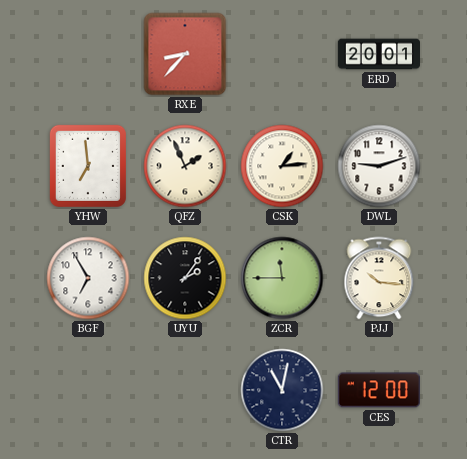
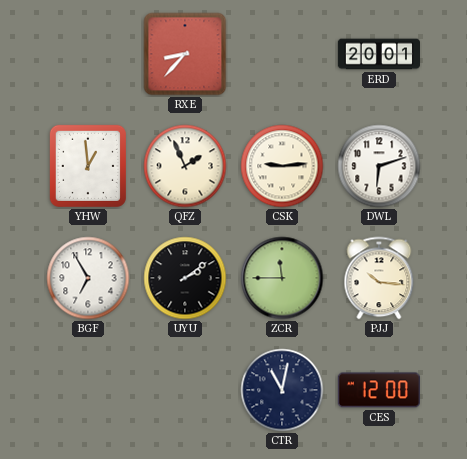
YHW: 6:59 -> 12:59 (88, 166)
CSK: 1:14 -> 9:14 (282, 166)
DWL: 9:12 -> 6:12 (379, 166)
UYU: 2:06 -> 2:09 (185, 278)
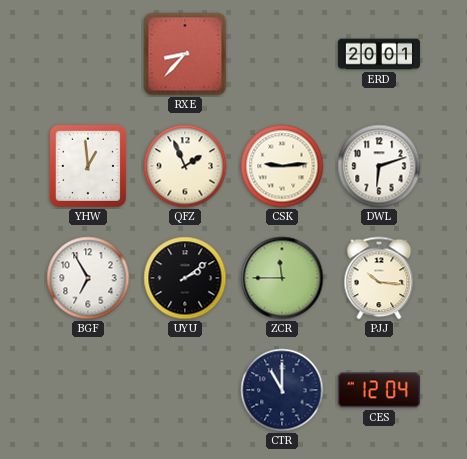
CTR: 11:02 -> 11:00 (282, 390)
CES: 12:00 -> 12:04 (379, 390)
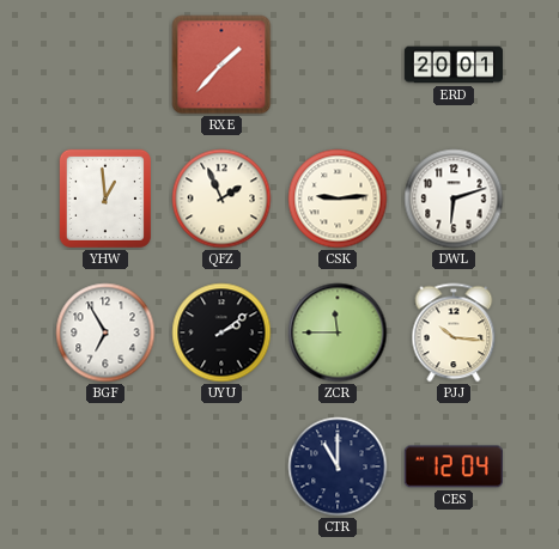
RXE: 8:37 -> 1:37 (221, 65)
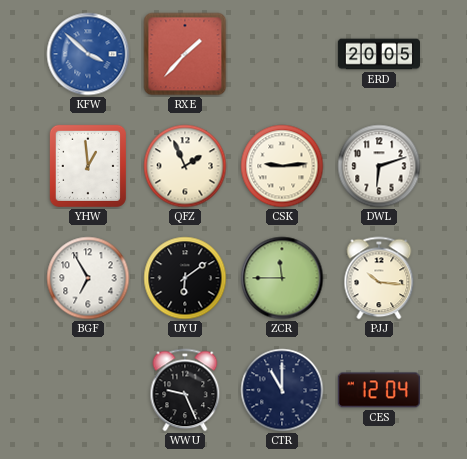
KFW: none -> 3:52 (88, 54)
ERD: 20:01 -> 20:05 (378, 54)
UYU: 2:09 -> 6:09 (185, 278)
WWU: none -> 9:26 (185, 390)
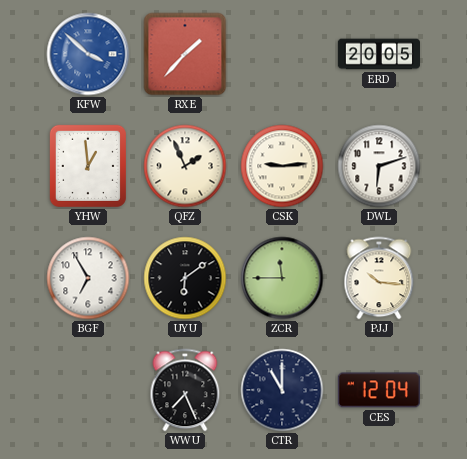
WWU: 9:26 -> 7:26 (185, 390)
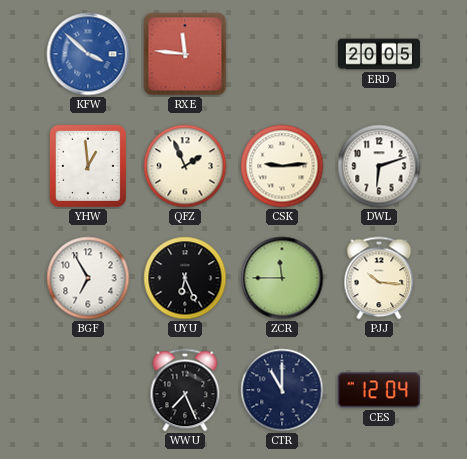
RXE: 1:37 -> 11:46 (185, 54)
UYU: 6:09 -> 6:26 (185, 278)
